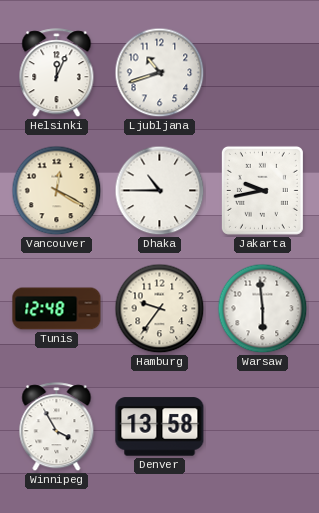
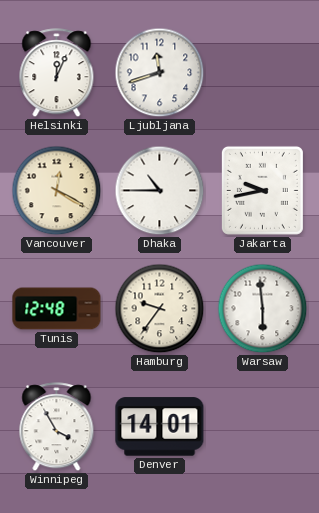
Ljubljana: 10:42 -> 11:42 (160, 73)
Denver: 13:58 -> 14:01 (160, 427)
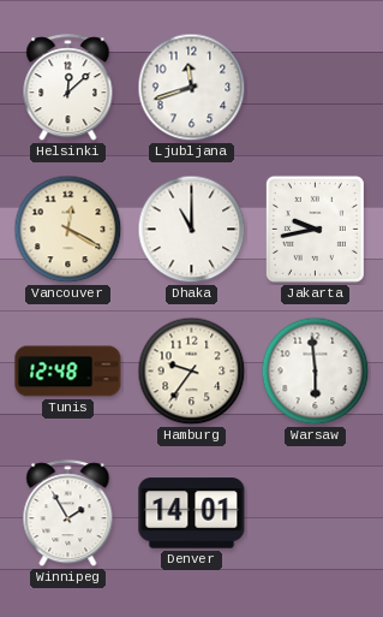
Helsinki: 12:04 -> 12:08 (68, 88)
Dhaka: 10:45 -> 11:00 (192, 230)
Winnipeg: 3:55 -> 1:55 (68, 514)
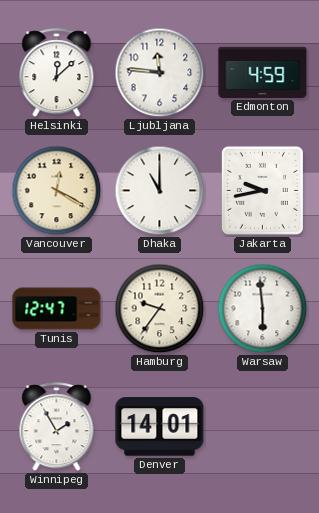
Ljubljana: 11:42 -> 11:46 (160, 73)
Edmonton: none -> 4:59 (263, 72)
Tunis: 12:48 -> 12:47 (57, 309)
